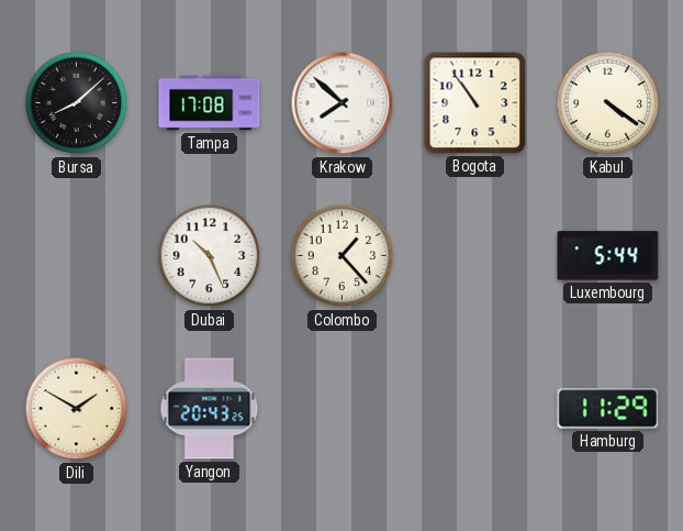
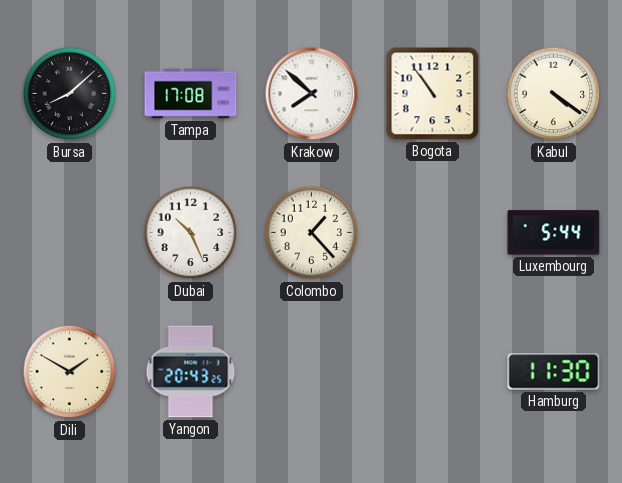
Hamburg: 11:29 -> 11:30 (554, 372)
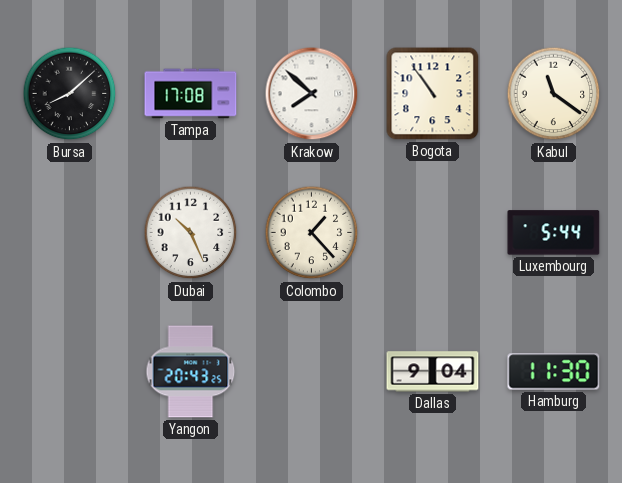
Kabul: 4:21 -> 11:21 (554, 94)
Dili: 1:50 -> none (70, 372)
Dallas: none -> 9:04 (433, 372)
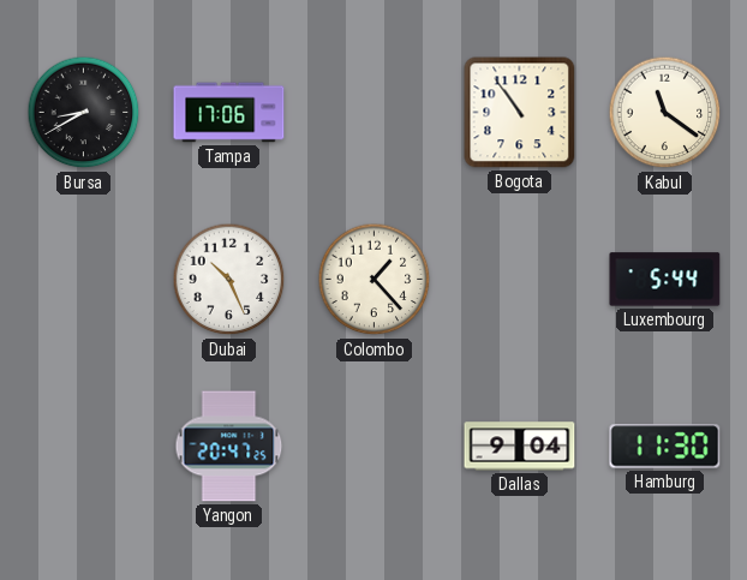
Bursa: 8:08 -> 8:40 (84, 113)
Tampa: 17:08 -> 17:06 (229, 113)
Krakow: 7:52 -> none (312, 94)
Yangon: 20:43 -> 20:47 (229, 447)
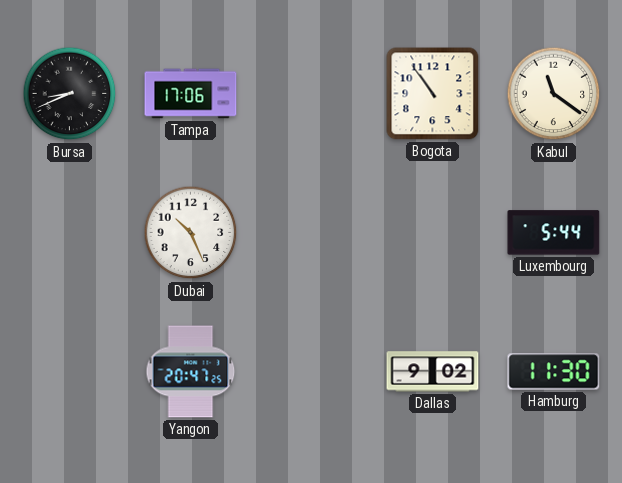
Bursa: 8:40 -> 8:41 (70, 94)
Colombo: 1:23 -> none (375, 280)
Dallas: 9:04 -> 9:02 (433, 372)
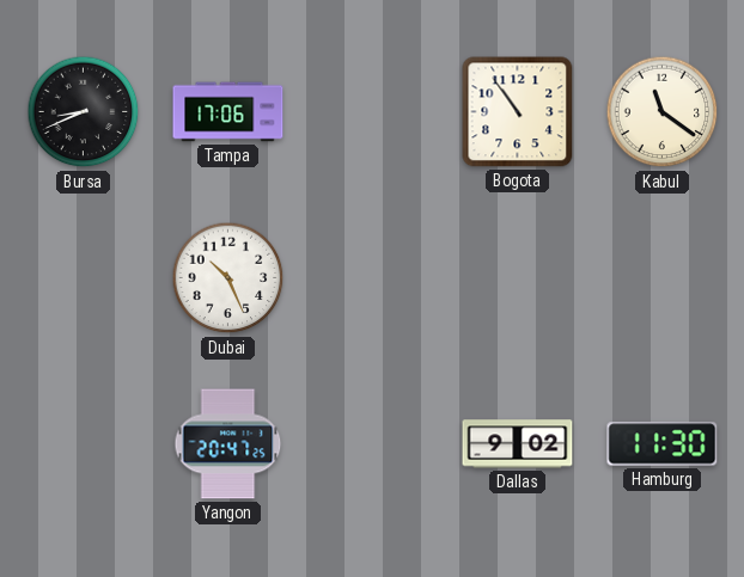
Luxembourg: 5:44 -> none (554, 233)
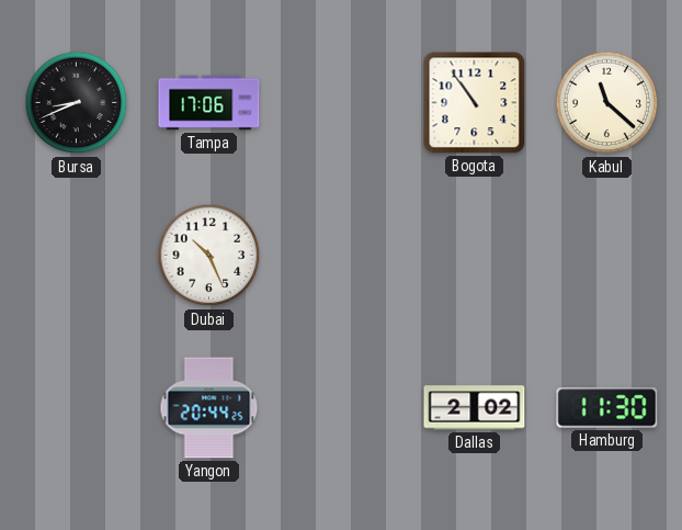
Kabul: 11:21 -> 11:22 (607, 103)
Yangon: 20:47 -> 20:44 (209, 408)
Dallas: 9:02 -> 2:02 (475, 408)
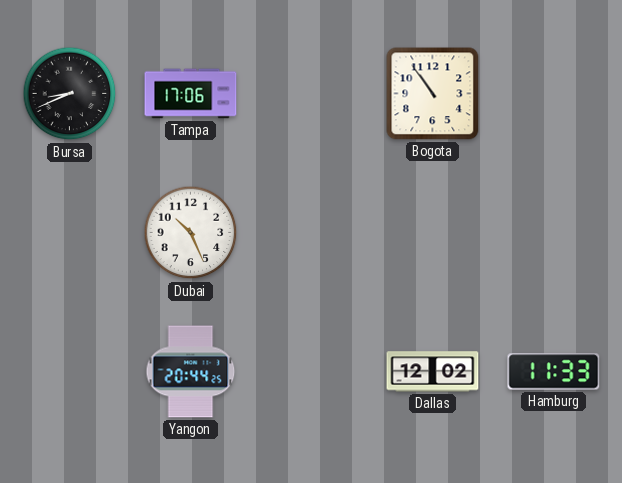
Kabul: 11:22 -> none (607, 103)
Dallas: 2:02 -> 12:02 (433, 372)
Hamburg: 11:30 -> 11:33 (554, 372)
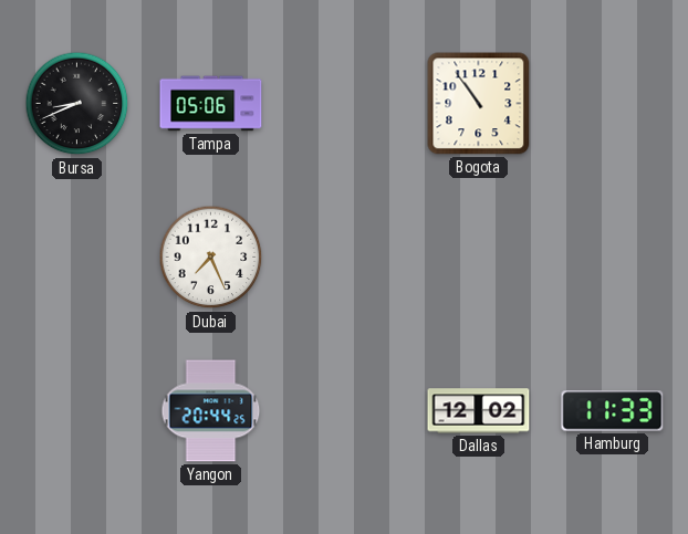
Tampa: 17:06 -> 05:06 (211, 104)
Dubai: 10:26 -> 7:26 (211, 258)
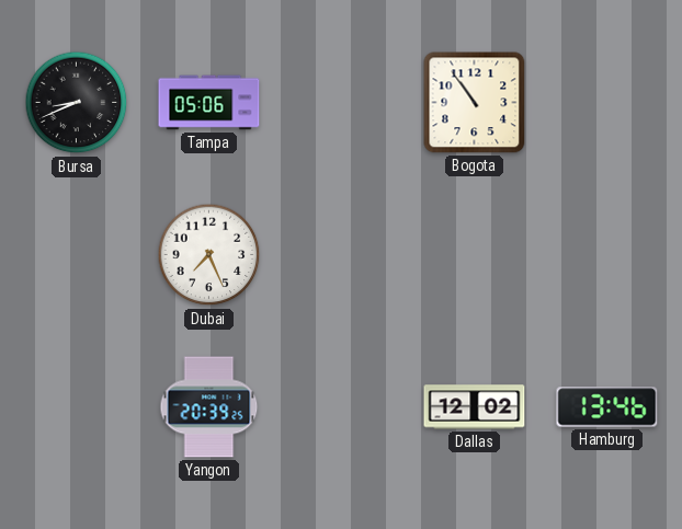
Yangon: 20:44 -> 20:39 (209, 407)
Hamburg: 11:33 -> 13:46 (607, 407)
